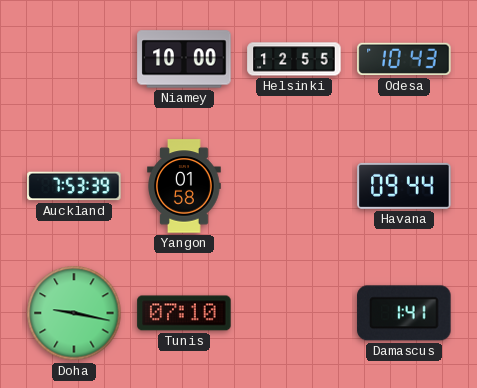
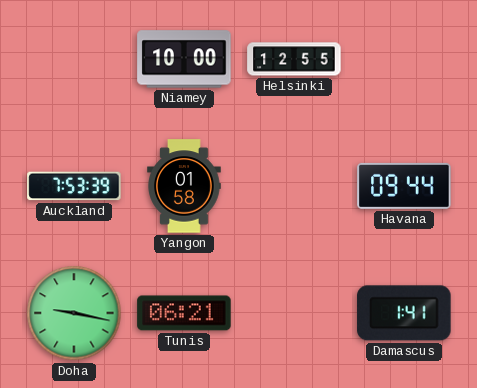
Odesa: 10:43 -> none (404, 59)
Tunis: 07:10 -> 06:21 (184, 313)
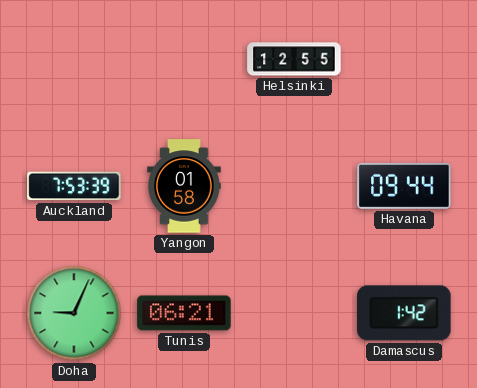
Niamey: 10:00 -> none (184, 59)
Doha: 9:17 -> 9:04 (74, 313)
Damascus: 1:41 -> 1:42 (404, 313)
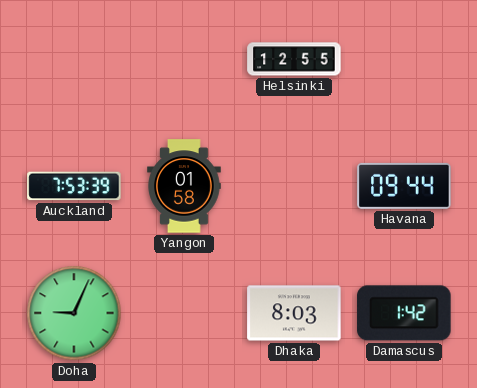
Tunis: 06:21 -> none (184, 313)
Dhaka: none -> 8:03 (294, 313)
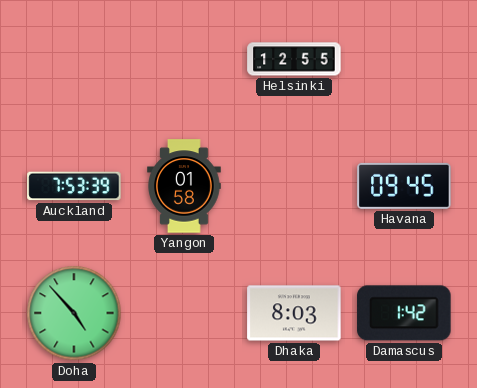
Havana: 09:44 -> 09:45 (404, 186)
Doha: 9:04 -> 4:53 (74, 313)
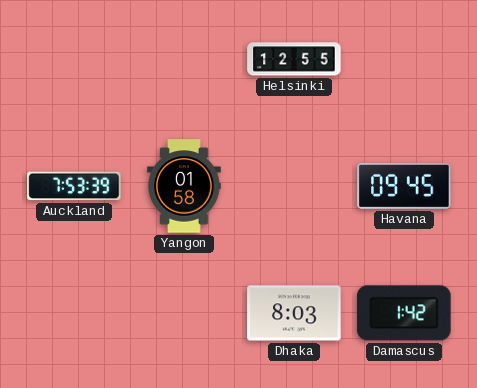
Doha: 4:53 -> none (74, 313)
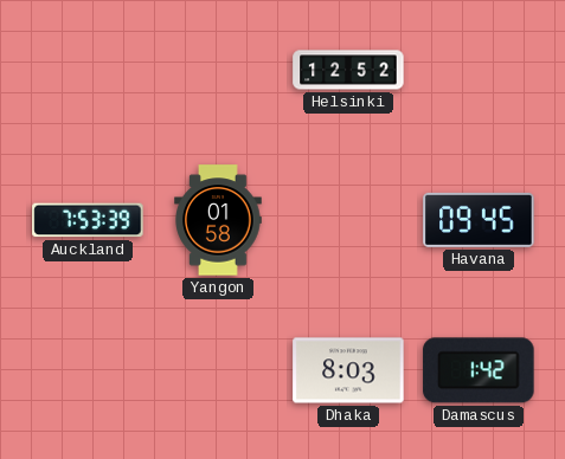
Helsinki: 12:55 -> 12:52 (348, 70)
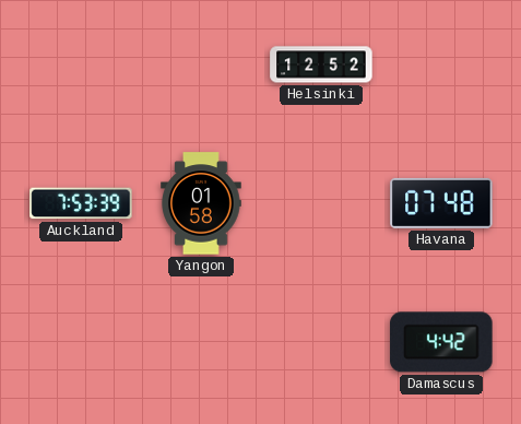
Havana: 09:45 -> 07:48 (441, 203)
Dhaka: 8:03 -> none (348, 370)
Damascus: 1:42 -> 4:42 (441, 342)
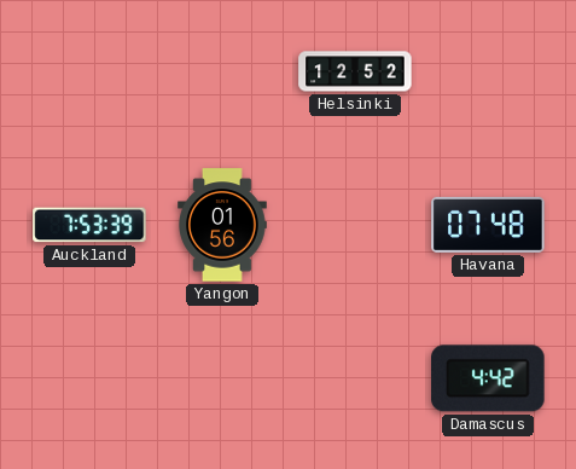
Yangon: 01:58 -> 01:56 (222, 225)
